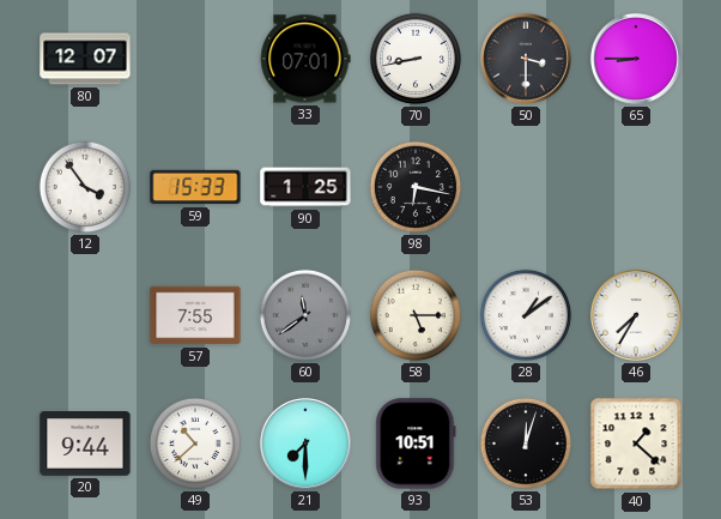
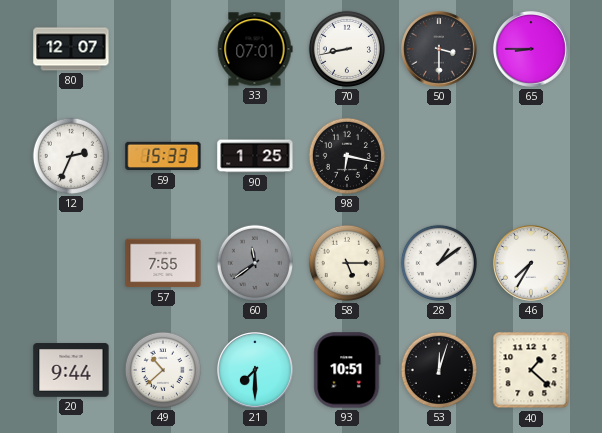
12: 3:54 -> 2:34 (71, 156)
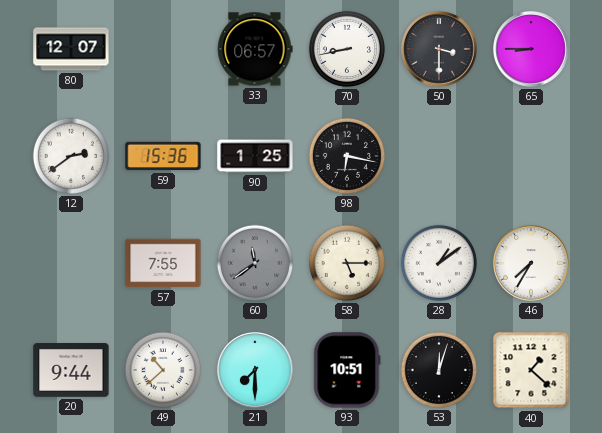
33: 07:01 -> 06:57 (255, 49)
12: 2:34 -> 2:39 (71, 156)
59: 15:33 -> 15:36 (163, 156)
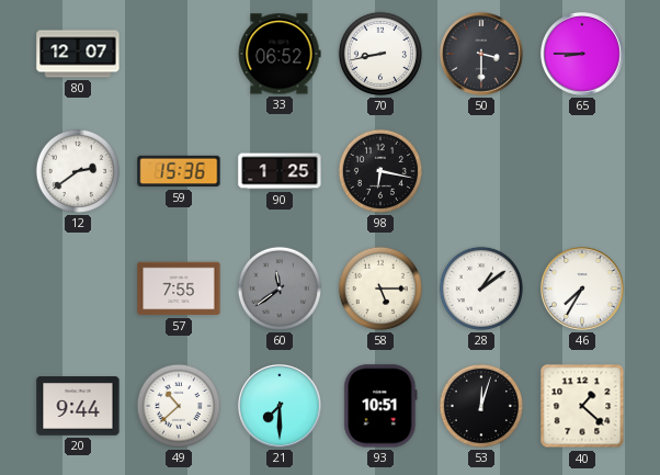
33: 06:57 -> 06:52 (280, 54)
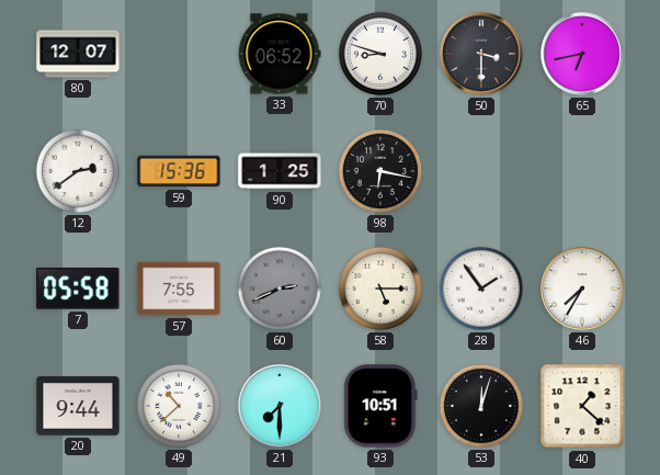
70: 8:43 -> 8:48 (380, 54)
65: 8:45 -> 6:43 (583, 55)
7: none -> 05:58 (78, 290)
60: 11:39 -> 2:41 (280, 289)
28: 1:09 -> 1:54 (481, 289)
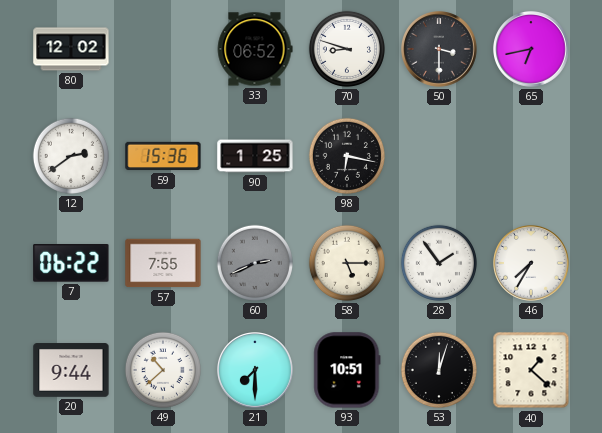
80: 12:07 -> 12:02 (71, 49)
7: 05:58 -> 06:22 (71, 264)
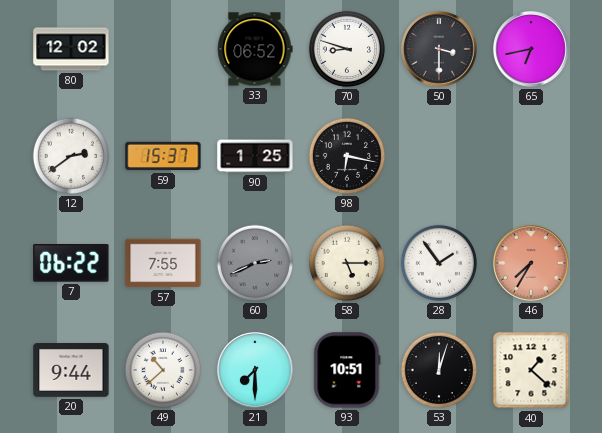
59: 15:36 -> 15:37 (163, 156)
46 dial: white -> salmon (532, 264)
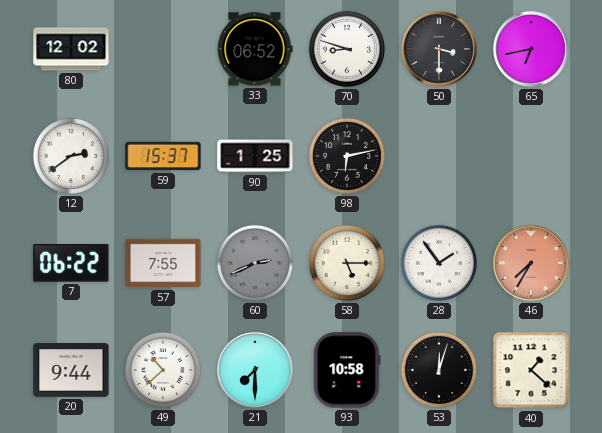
98: 6:17 -> 6:13 (347, 156)
93: 10:51 -> 10:58 (347, 370)
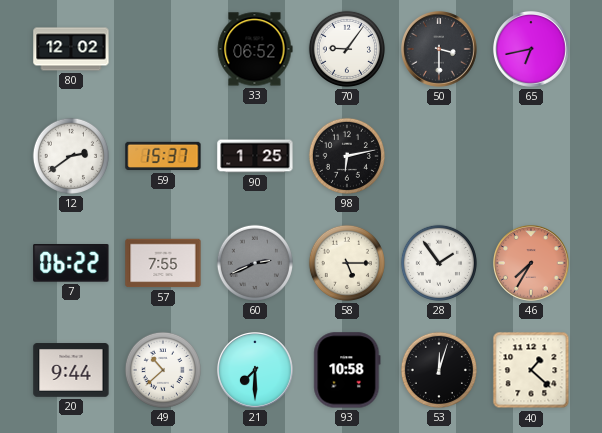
70: 8:48 -> 9:06 (347, 49)
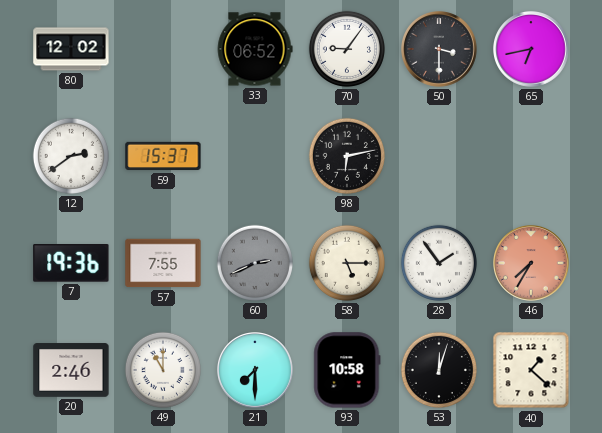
90: 1:25 -> none (255, 156)
7: 06:22 -> 19:36 (71, 264)
20: 9:44 -> 2:46 (71, 370)
49: 10:38 -> 11:00 (163, 370)
